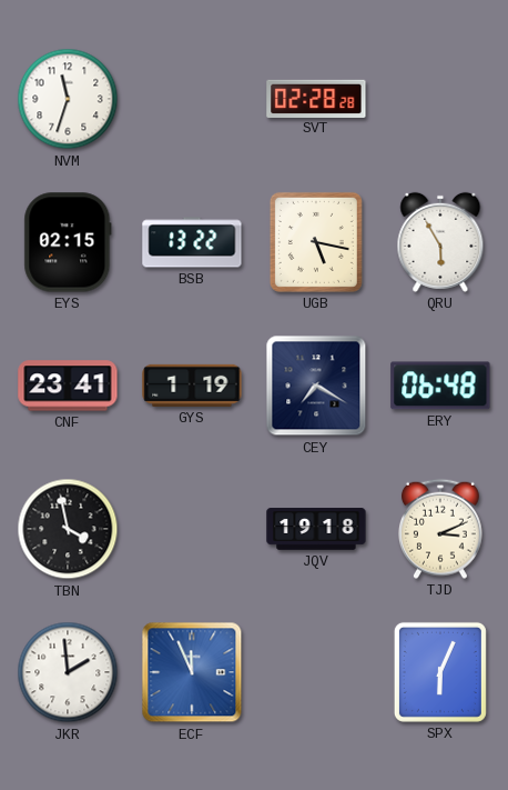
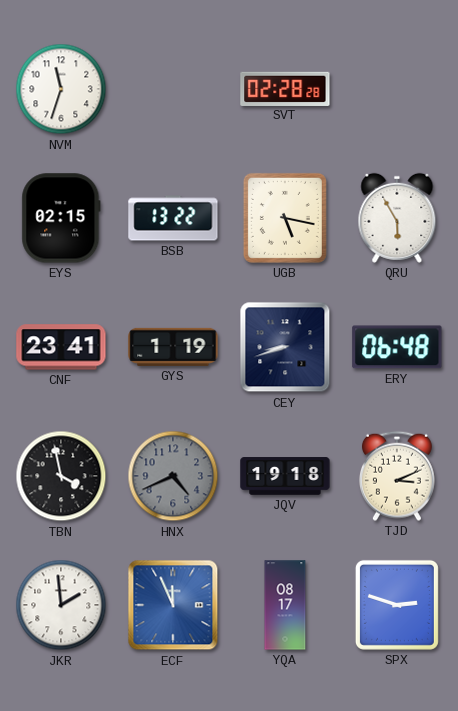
CEY: 7:20 -> 8:42 (285, 347)
HNX: none -> 4:41 (173, 476)
YQA: none -> 08:17 (285, 605)
SPX: 6:04 -> 2:48 (397, 605)
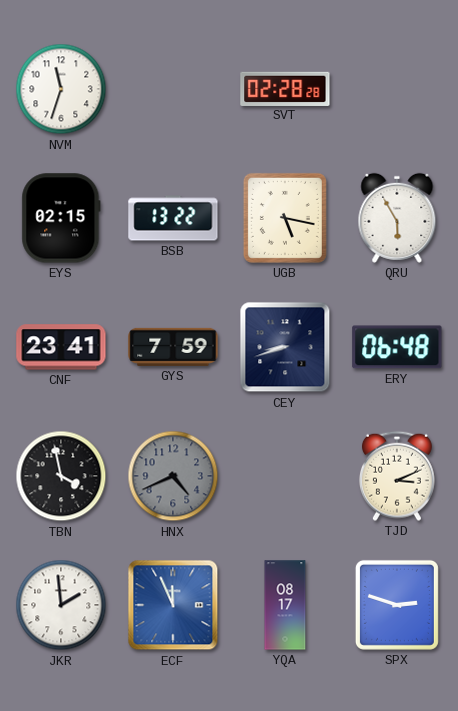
GYS: 1:19 -> 7:59 (173, 347)
JQV: 19:18 -> none (285, 476)
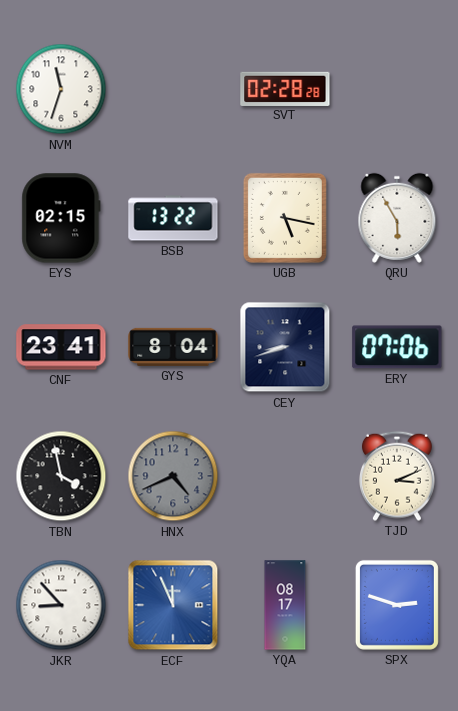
GYS: 7:59 -> 8:04 (173, 347)
ERY: 06:48 -> 07:06 (397, 347)
JKR: 1:59 -> 8:53 (61, 605)
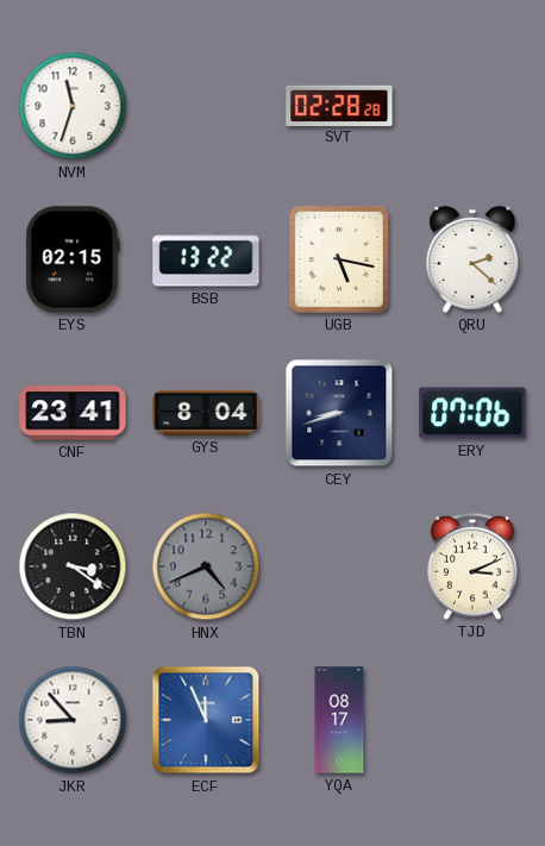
QRU: 5:55 -> 2:22 (472, 259)
TBN: 3:58 -> 3:21 (73, 566)
SPX: 2:48 -> none (397, 605)
